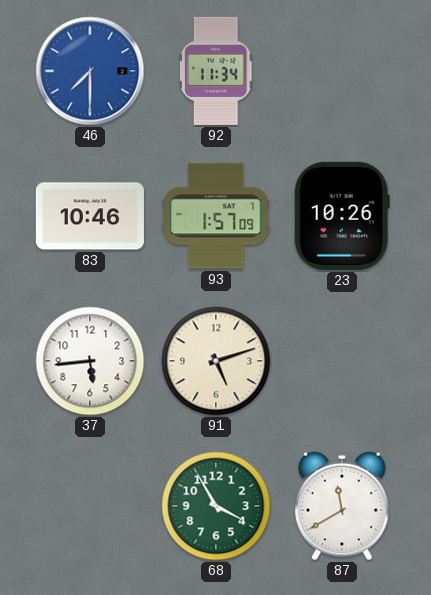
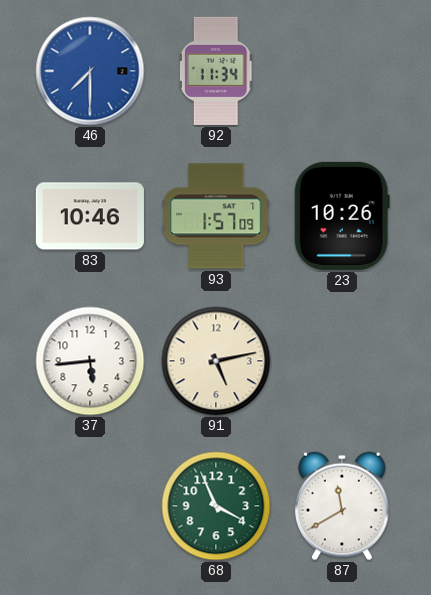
91: 5:12 -> 5:13 (216, 361)
68: 3:55 -> 3:56 (216, 506)
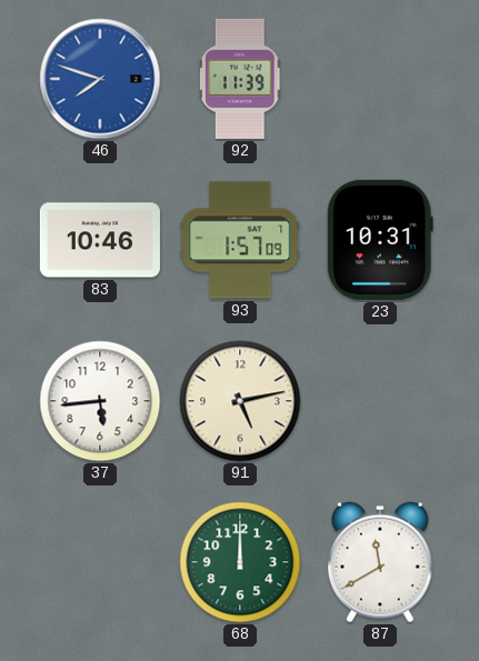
46: 7:30 -> 7:48 (100, 79)
92: 11:34 -> 11:39 (241, 79)
23: 10:26 -> 10:31 (380, 240)
68: 3:56 -> 12:00 (240, 562)
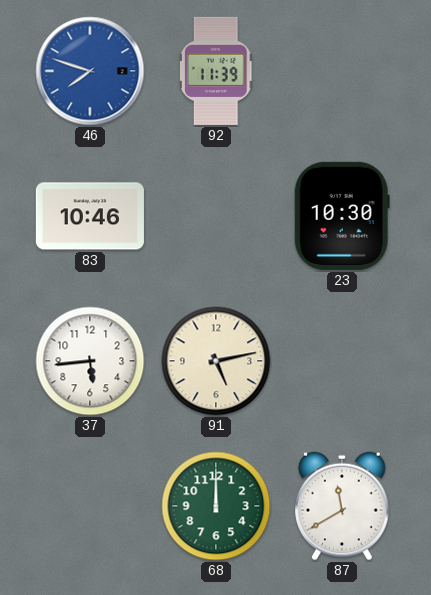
93: 1:57 -> none (240, 240)
23: 10:31 -> 10:30 (342, 216)
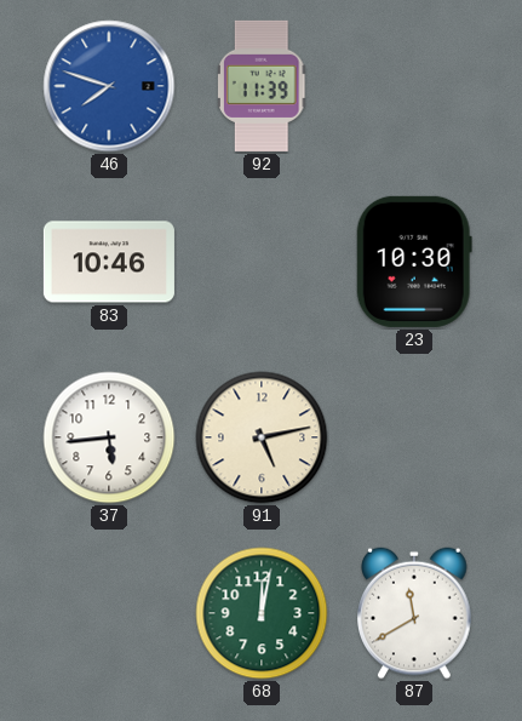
68: 12:00 -> 12:02 (262, 613)
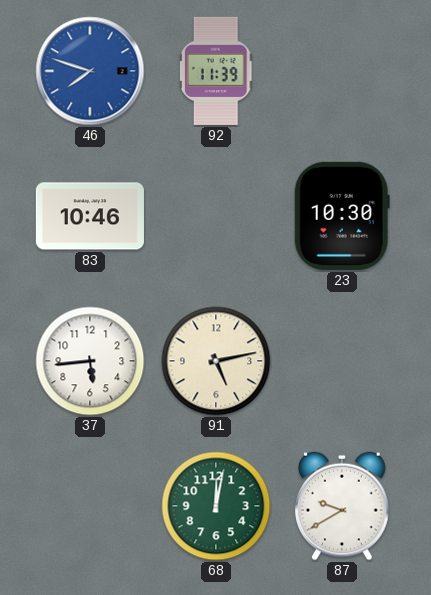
87: 11:40 -> 9:40 (343, 506)
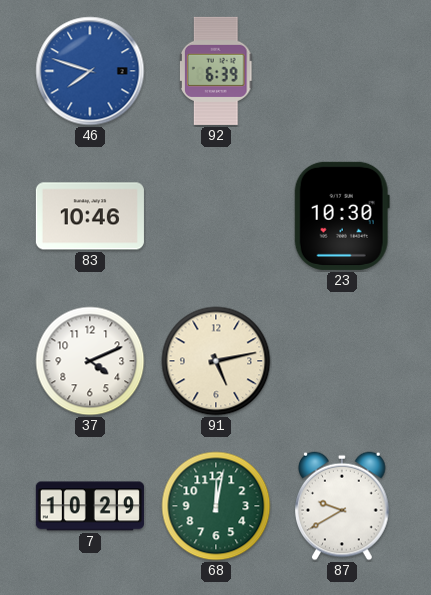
92: 11:39 -> 6:39 (217, 71)
37: 5:44 -> 4:11 (90, 361)
7: none -> 10:29 (90, 506)
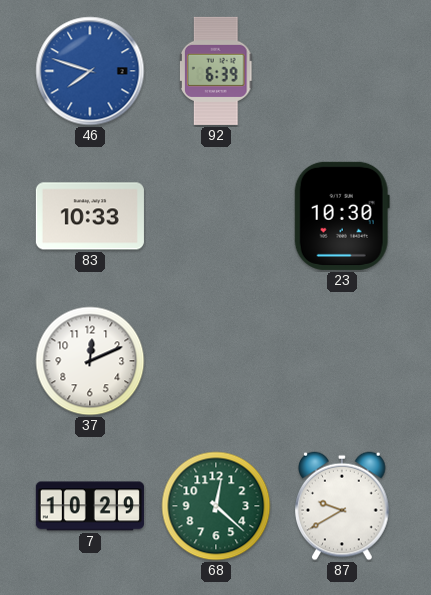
83: 10:46 -> 10:33 (90, 216)
37: 4:11 -> 12:11 (90, 361)
91: 5:13 -> none (216, 361)
68: 12:02 -> 12:22 (216, 506)
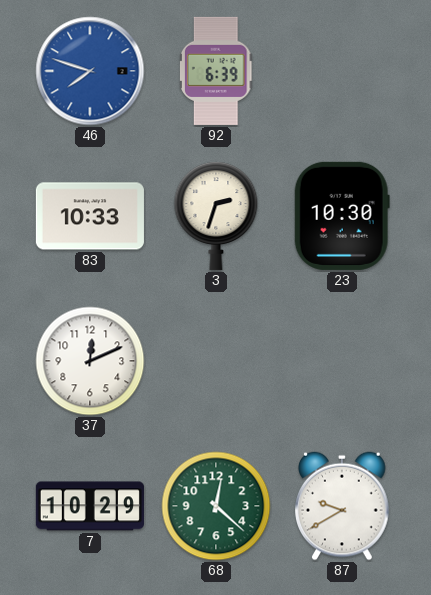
3: none -> 2:33 (216, 216)
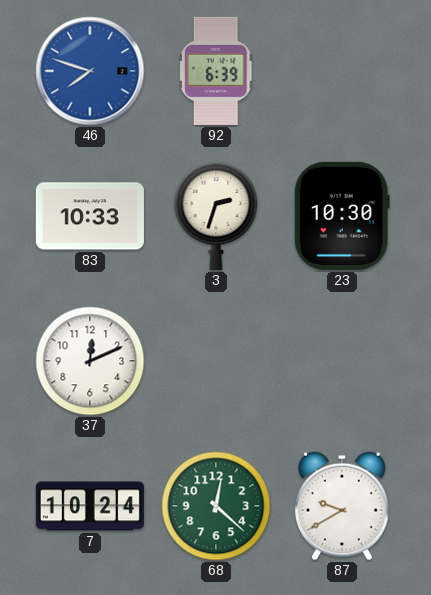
7: 10:29 -> 10:24 (90, 506)
